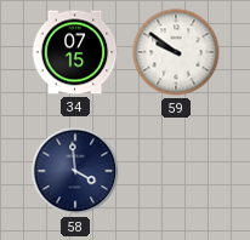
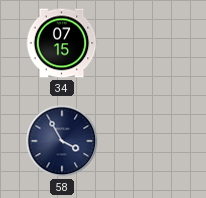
59: 9:51 -> none (176, 52)
58: 3:59 -> 3:55 (62, 141)
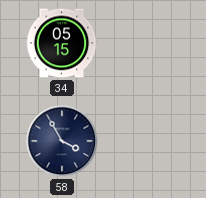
34: 07:15 -> 05:15 (62, 43)
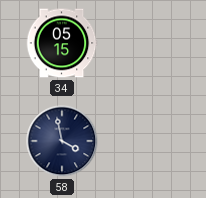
58: 3:55 -> 3:58 (62, 141)
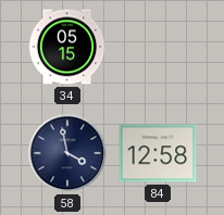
84: none -> 12:58 (158, 153)
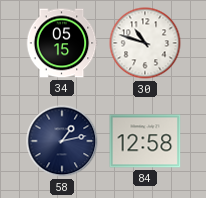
30: none -> 10:48 (145, 43)
58: 3:58 -> 1:13 (62, 141)
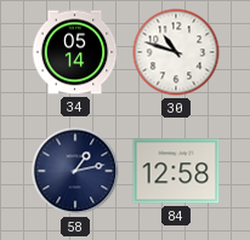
34: 05:15 -> 05:14 (75, 52)
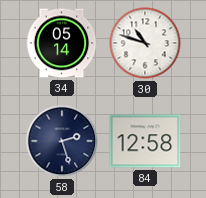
58: 1:13 -> 2:27 (62, 141)
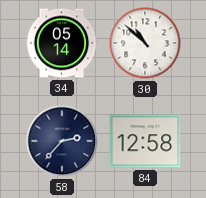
30: 10:48 -> 10:52 (145, 43)
58: 2:27 -> 2:37 (62, 141)
